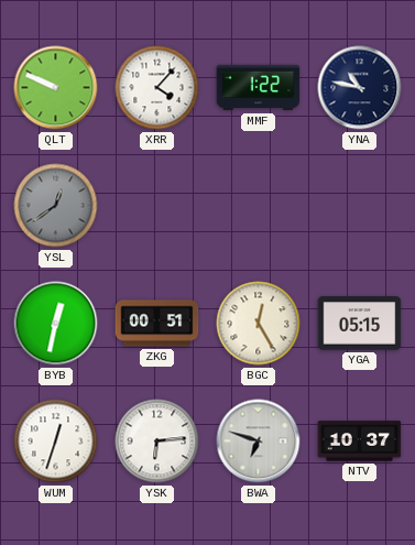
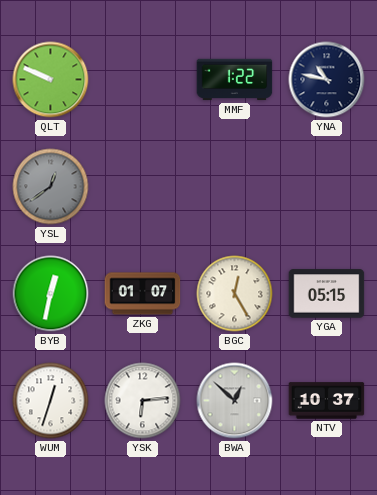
XRR: 4:07 -> none (157, 88)
ZKG: 00:51 -> 01:07 (143, 294)
BWA: 6:48 -> 12:52 (235, 401)
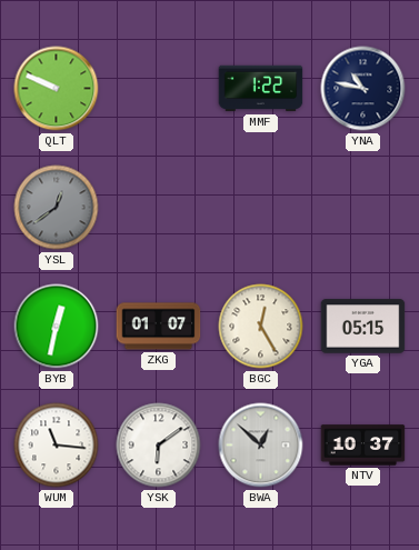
WUM: 12:33 -> 11:16 (57, 446)
YSK: 6:14 -> 6:09 (159, 446)
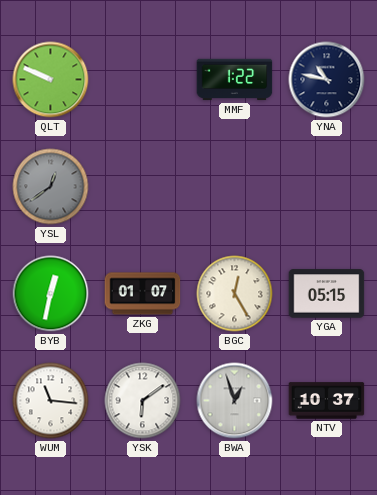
BWA: 12:52 -> 12:57 (235, 401)
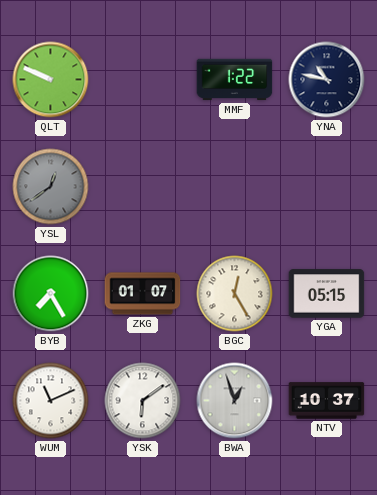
BYB: 12:32 -> 7:25 (51, 294)
WUM: 11:16 -> 11:11 (51, 401)
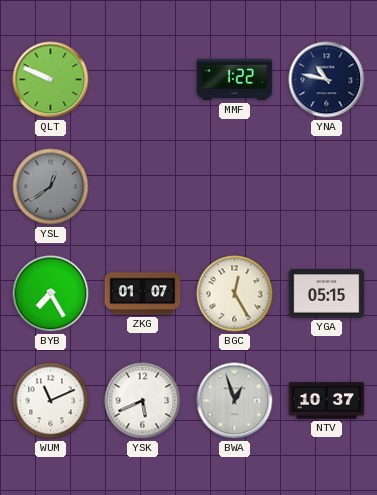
YSK: 6:09 -> 5:41 (143, 401)
